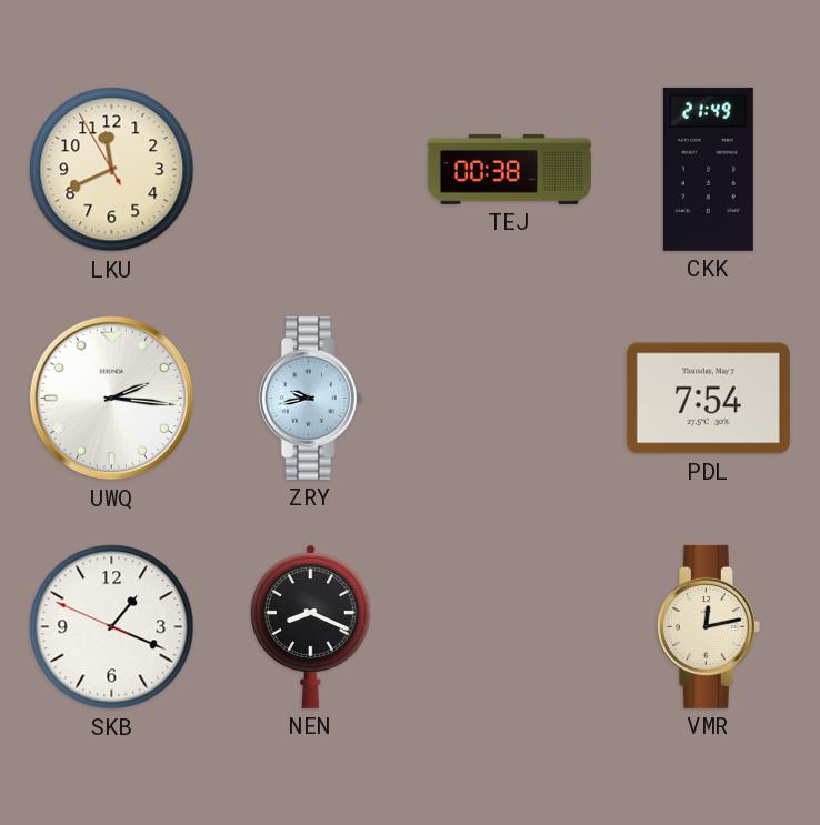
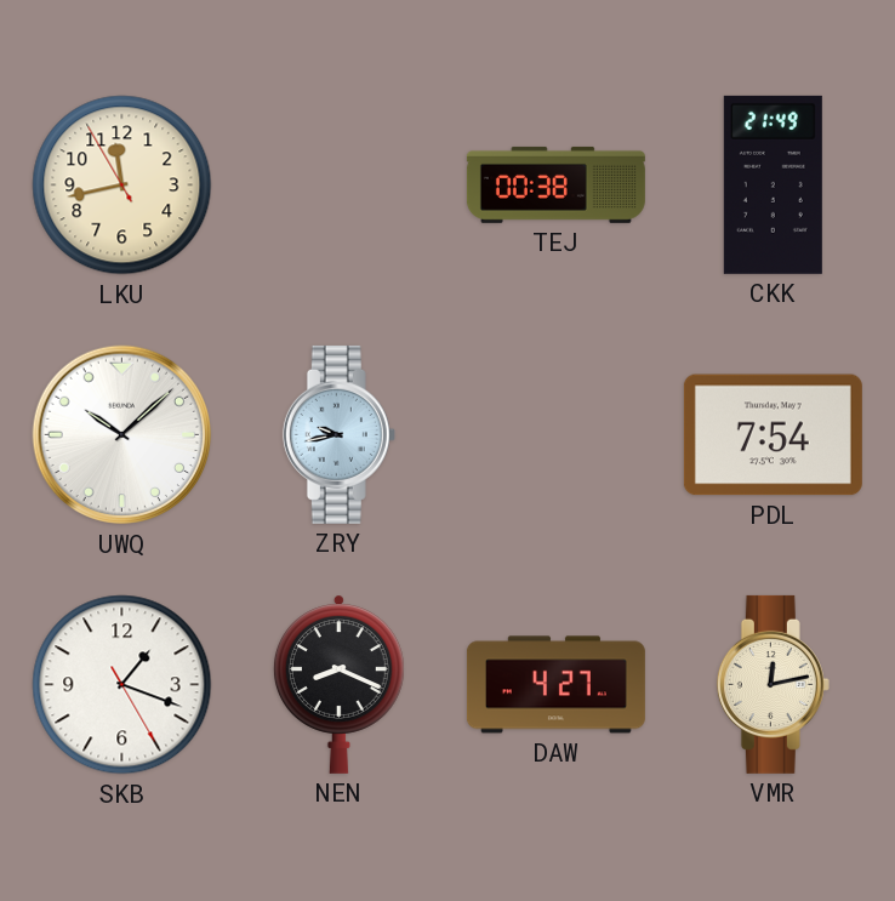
LKU: 11:40 -> 11:42 (122, 186)
UWQ: 2:16 -> 10:08 (122, 435)
SKB: 1:18:49 -> 1:18:25 (122, 685)
DAW: none -> 4:27 (555, 685)
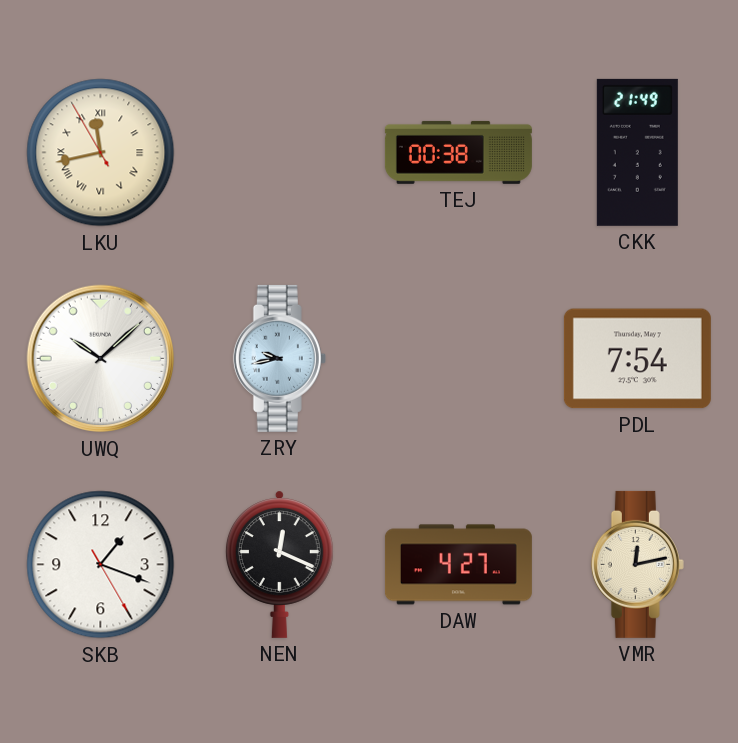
LKU numerals: Arabic -> Roman (101, 153)
NEN: 8:19 -> 12:19 (279, 564)
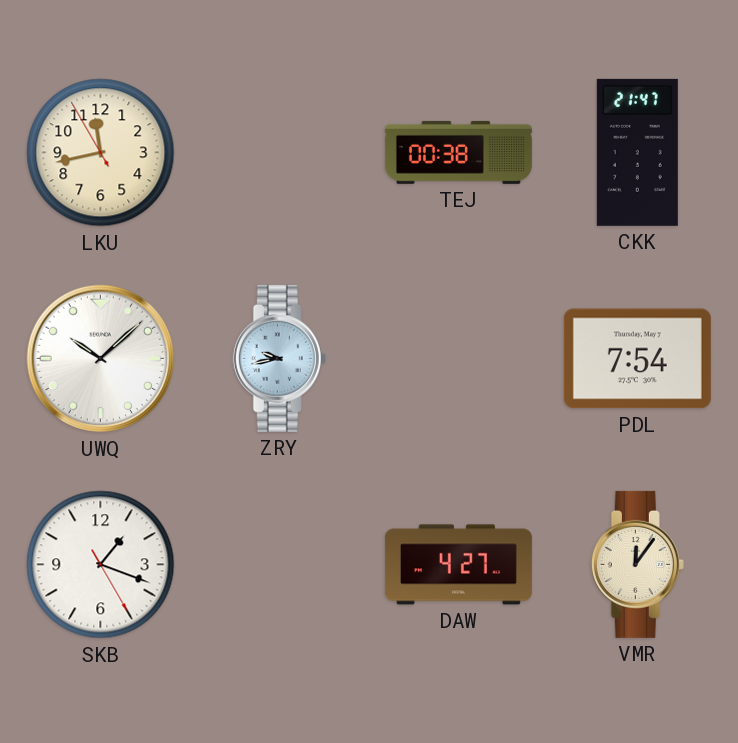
LKU numerals: Roman -> Arabic (101, 153)
CKK: 21:49 -> 21:47 (637, 152)
NEN: 12:19 -> none (279, 564)
VMR: 12:13 -> 12:06 (637, 564)
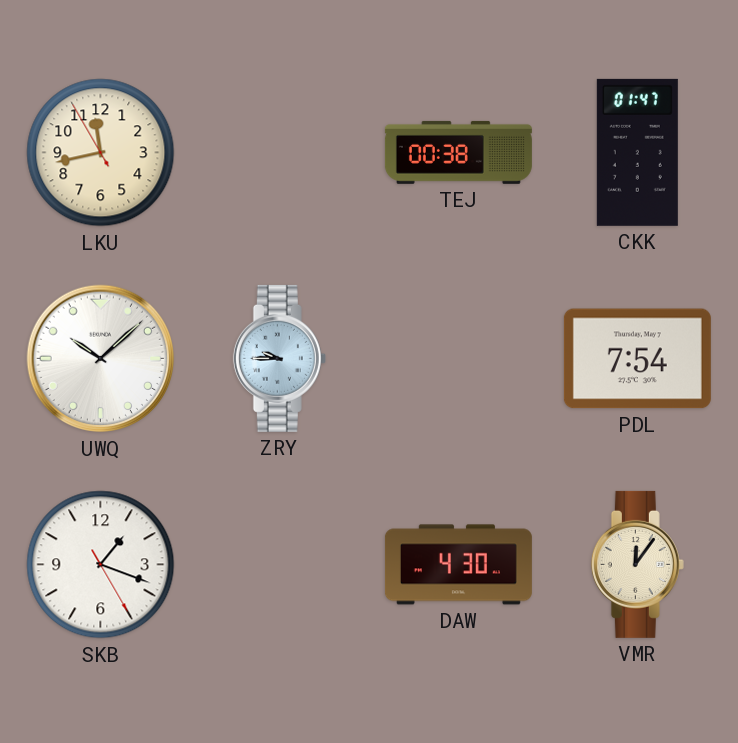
CKK: 21:47 -> 01:47 (637, 152)
ZRY: 9:43 -> 9:45 (279, 358)
DAW: 4:27 -> 4:30 (458, 565)
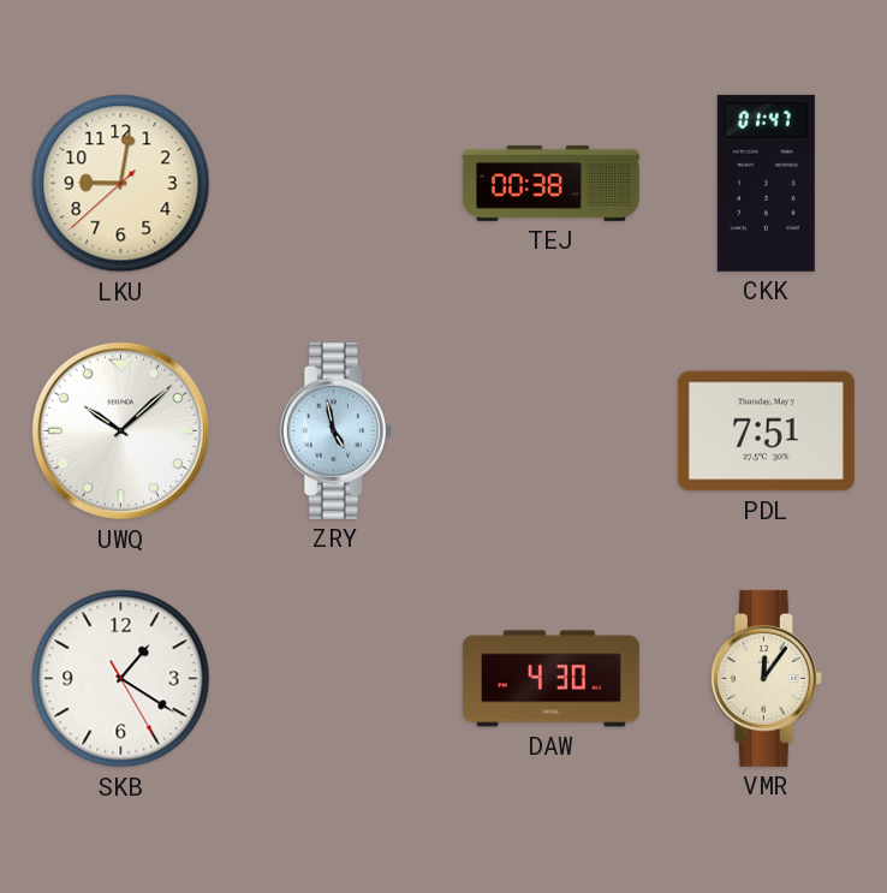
LKU: 11:42 -> 9:01 (121, 184)
ZRY: 9:45 -> 4:58 (335, 430)
PDL: 7:54 -> 7:51 (766, 431)
SKB: 1:18 -> 1:20 (121, 679)
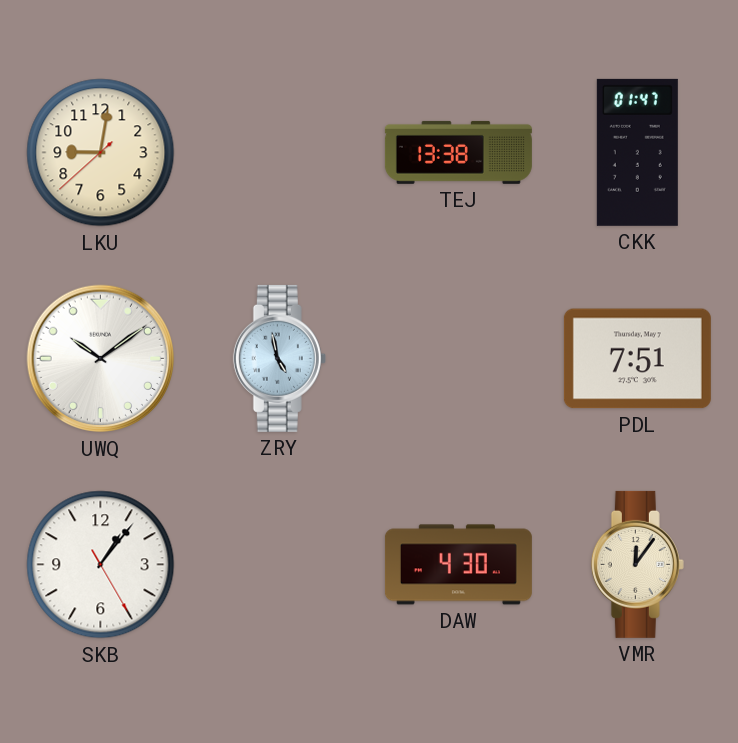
TEJ: 00:38 -> 13:38 (458, 152)
UWQ: 10:08 -> 10:09 (101, 359)
SKB: 1:20 -> 1:06 (101, 565)
